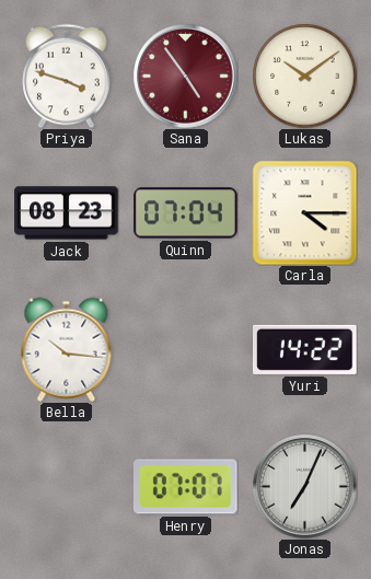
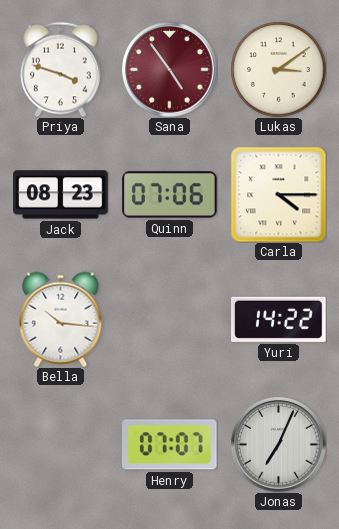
Lukas: 10:09 -> 3:09 (278, 69)
Quinn: 07:04 -> 07:06 (170, 195)
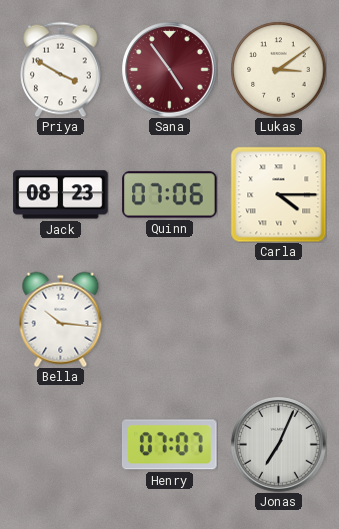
Priya: 3:48 -> 3:50 (61, 69)
Yuri: 14:22 -> none (279, 319)
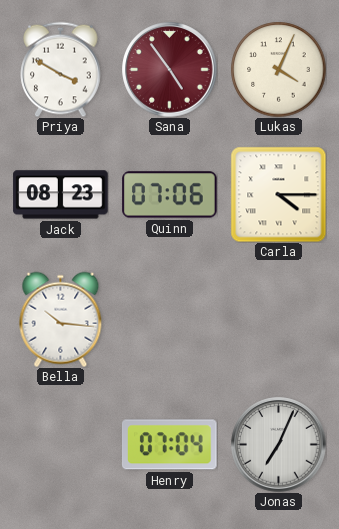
Lukas: 3:09 -> 4:04 (278, 69)
Henry: 07:07 -> 07:04 (169, 445)
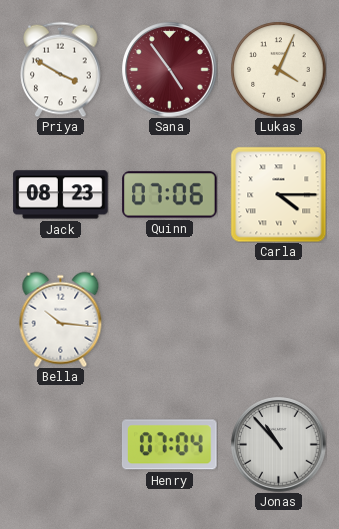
Jonas: 7:04 -> 10:53 (279, 445)
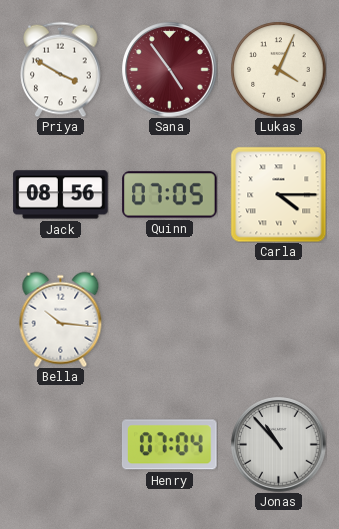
Jack: 08:23 -> 08:56 (61, 195)
Quinn: 07:06 -> 07:05 (170, 195)
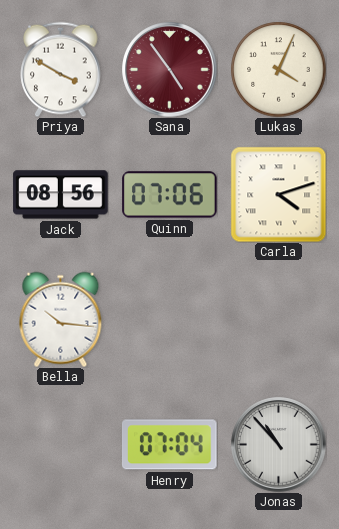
Quinn: 07:05 -> 07:06 (170, 195)
Carla: 4:15 -> 4:12 (278, 194)
